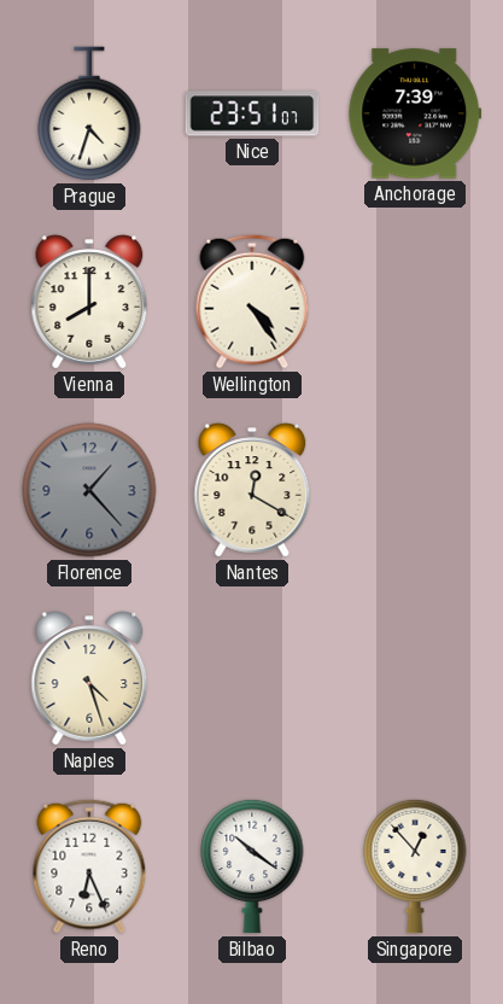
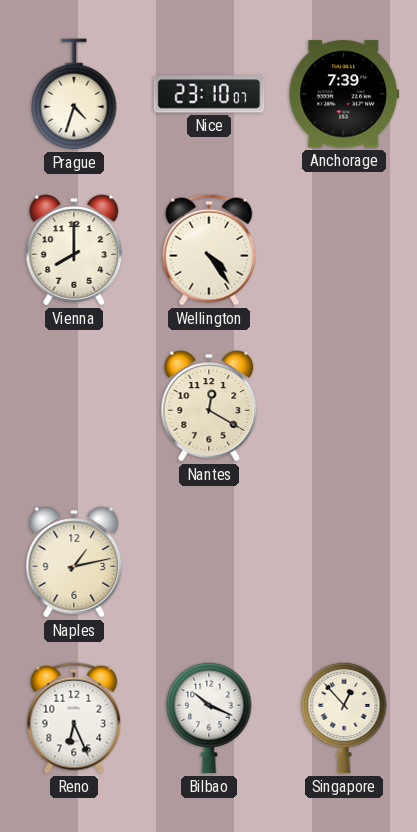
Nice: 23:51 -> 23:10 (209, 94)
Florence: 1:23 -> none (89, 490)
Naples: 4:27 -> 1:13 (74, 562)
Bilbao: 10:21 -> 10:19 (209, 718)
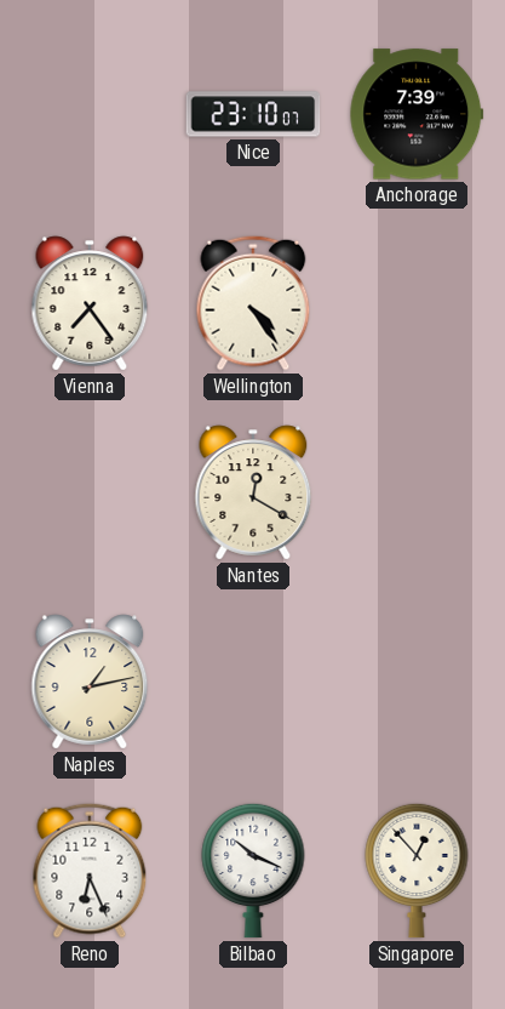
Prague: 4:33 -> none (74, 94)
Vienna: 8:00 -> 7:24 (90, 303)
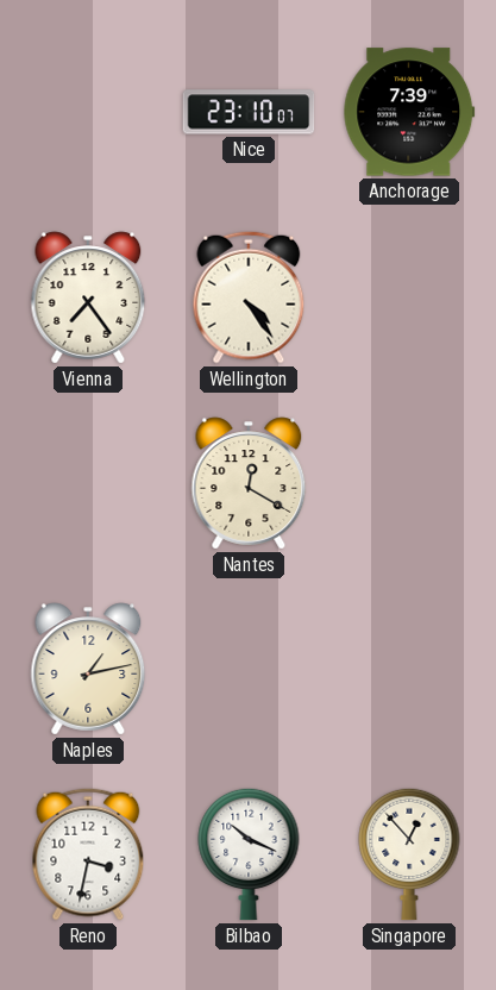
Reno: 6:26 -> 3:32 (88, 854)
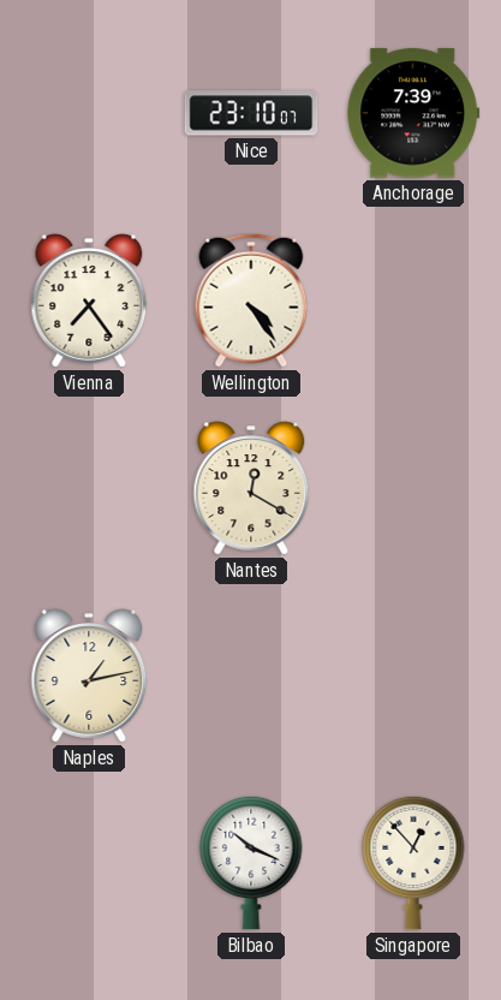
Reno: 3:32 -> none (88, 854)
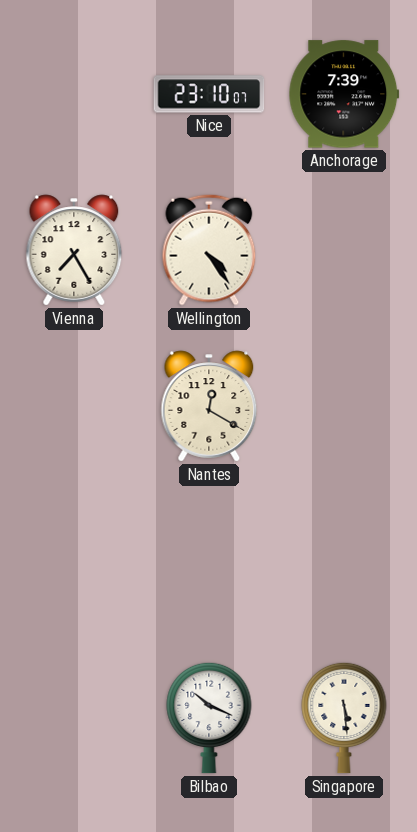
Vienna: 7:24 -> 7:25 (74, 250)
Naples: 1:13 -> none (89, 675)
Singapore: 12:53 -> 5:29 (344, 718)
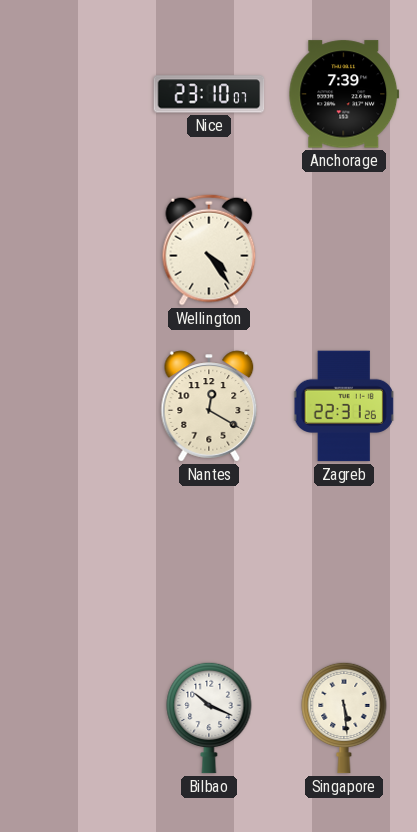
Vienna: 7:25 -> none (74, 250)
Zagreb: none -> 22:31 (344, 406)
